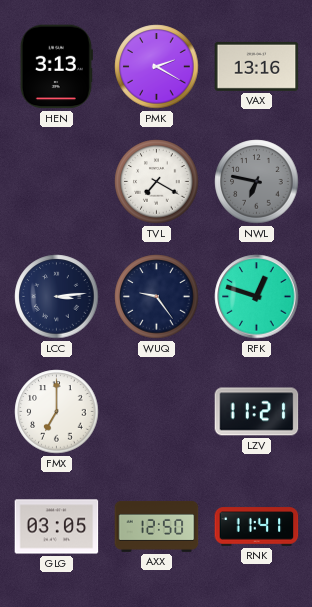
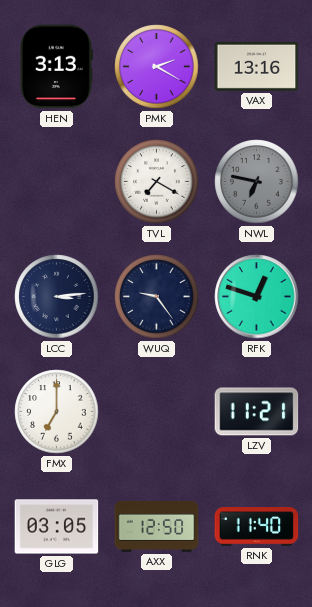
RNK: 11:41 -> 11:40 (257, 527)
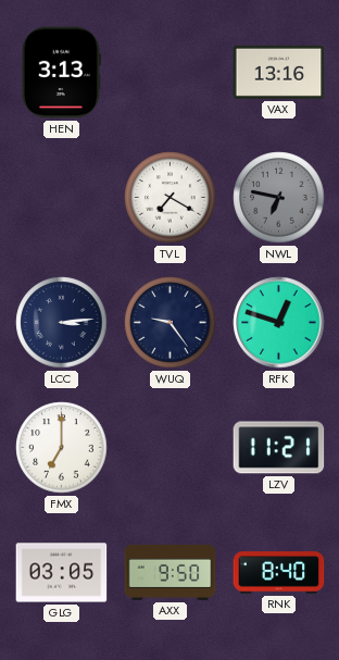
PMK: 2:20 -> none (157, 67)
AXX: 12:50 -> 9:50 (171, 572)
RNK: 11:40 -> 8:40 (279, 573)
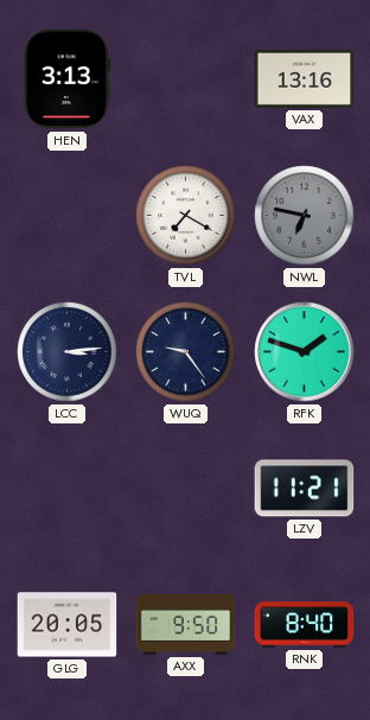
RFK: 12:48 -> 1:48 (305, 352)
FMX: 7:00 -> none (62, 448)
GLG: 03:05 -> 20:05 (68, 625)
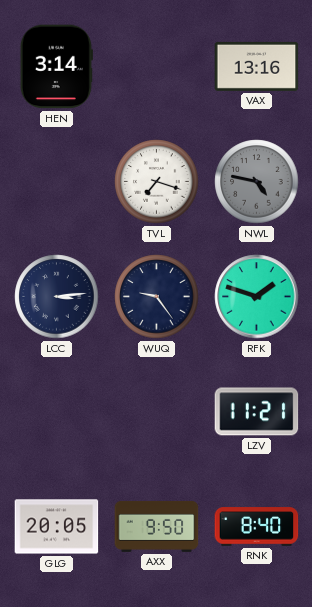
HEN: 3:13 -> 3:14 (56, 67)
TVL: 7:20 -> 7:18 (157, 182)
NWL: 6:47 -> 4:47 (257, 182)
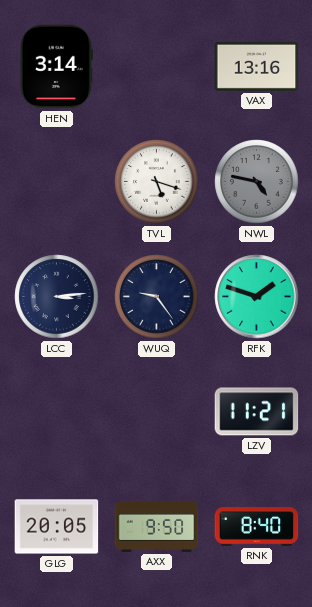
TVL: 7:18 -> 5:18 (157, 182)
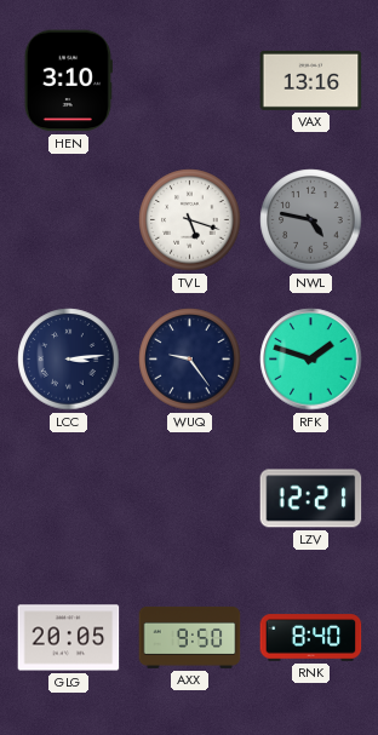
HEN: 3:14 -> 3:10 (68, 81)
LZV: 11:21 -> 12:21 (311, 499)
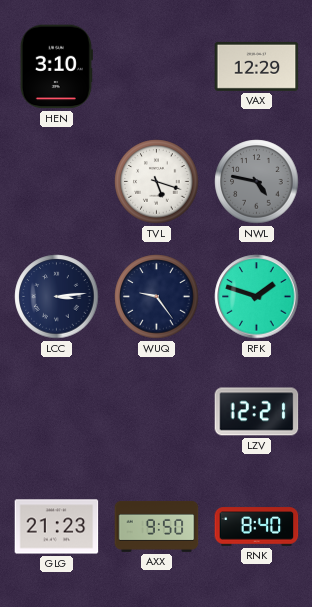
VAX: 13:16 -> 12:29 (257, 66)
GLG: 20:05 -> 21:23 (57, 527)
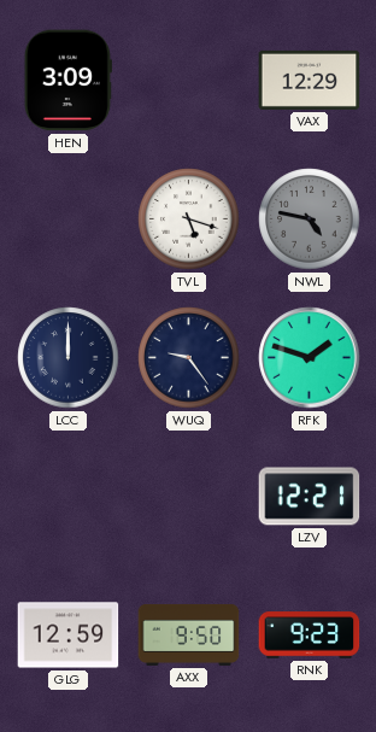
HEN: 3:10 -> 3:09 (67, 81)
LCC: 3:14 -> 12:00 (69, 358)
GLG: 21:23 -> 12:59 (69, 636)
RNK: 8:40 -> 9:23 (310, 636)
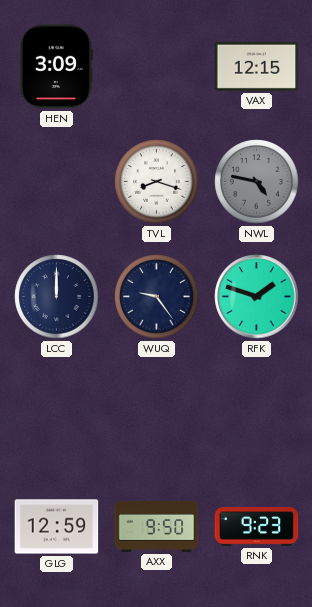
VAX: 12:29 -> 12:15 (257, 66)
TVL: 5:18 -> 8:18 (157, 182)
LZV: 12:21 -> none (310, 497)
